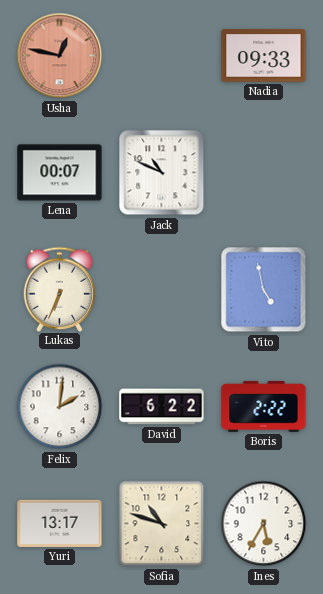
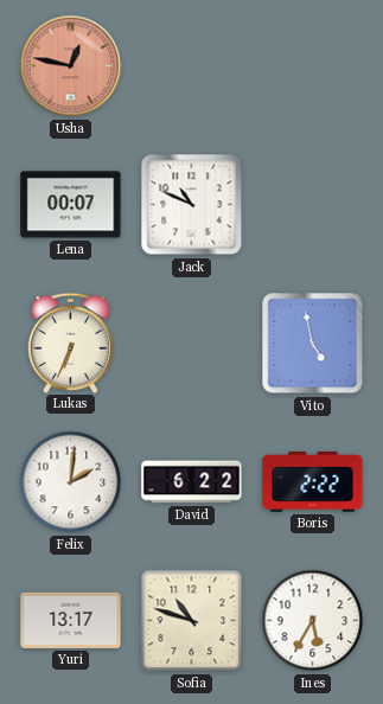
Nadia: 09:33 -> none (264, 56)
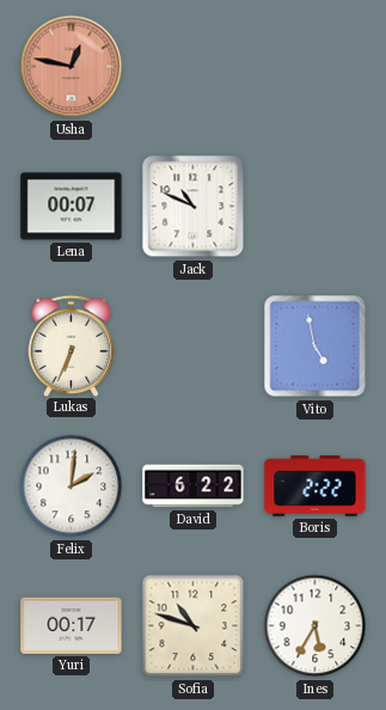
Yuri: 13:17 -> 00:17 (72, 625)
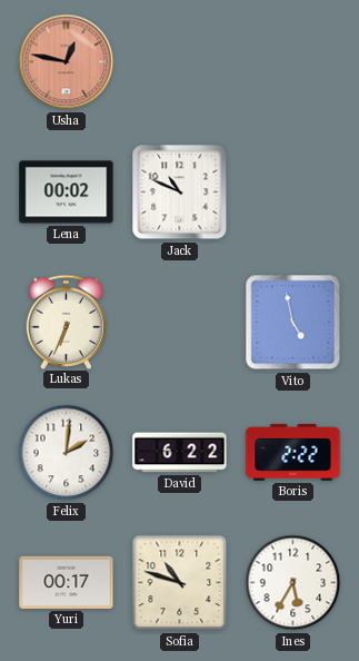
Lena: 00:07 -> 00:02 (67, 193)
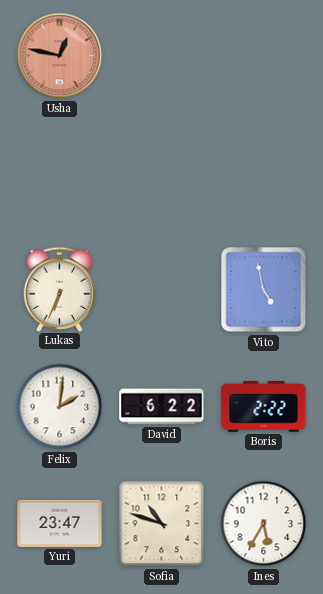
Lena: 00:02 -> none (67, 193)
Jack: 10:49 -> none (180, 193)
Yuri: 00:17 -> 23:47 (60, 523)
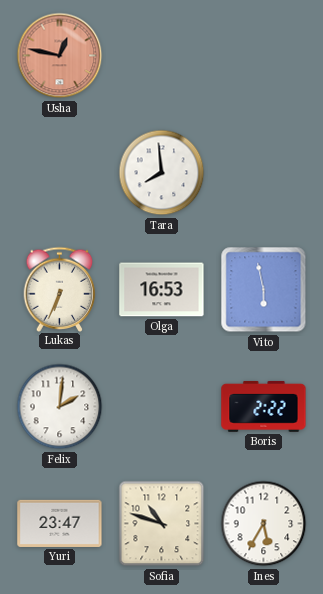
Tara: none -> 7:59 (162, 173)
Olga: none -> 16:53 (162, 290)
Vito: 4:58 -> 5:58 (264, 290)
David: 6:22 -> none (162, 407)
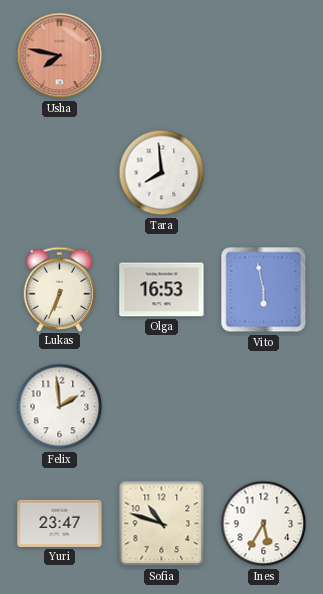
Usha: 12:47 -> 7:47 (60, 56)
Felix: 2:01 -> 1:59 (60, 407)
Boris: 2:22 -> none (264, 406)
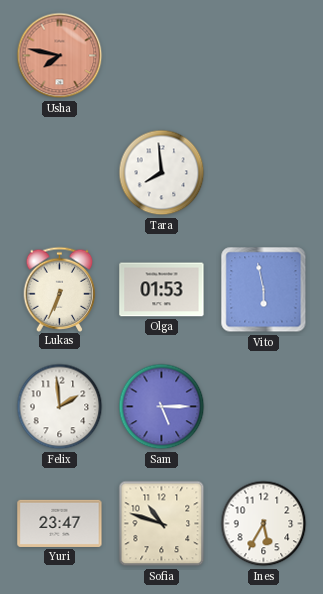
Olga: 16:53 -> 01:53 (162, 290)
Sam: none -> 5:15 (162, 407)
